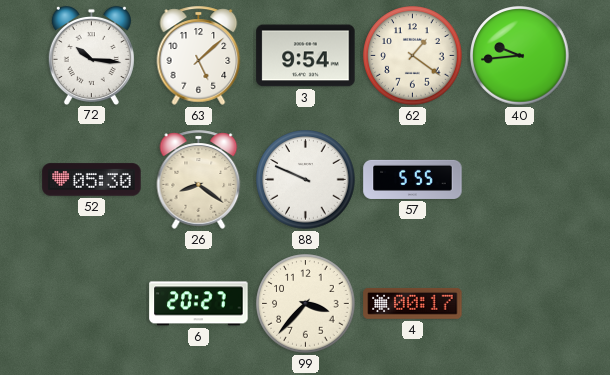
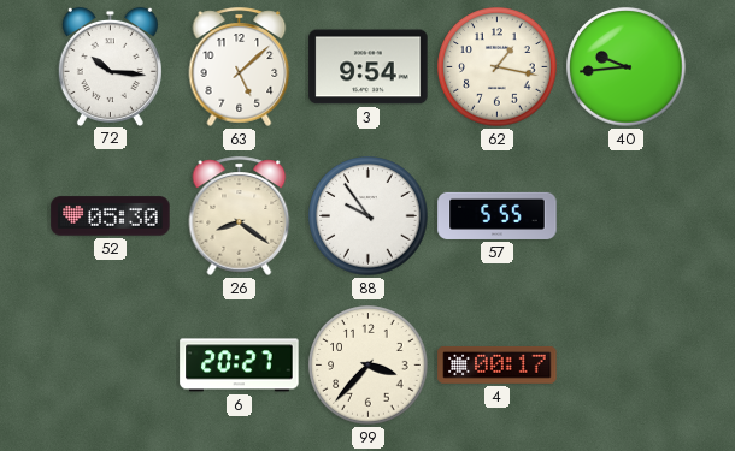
62: 1:21 -> 1:17 (498, 67)
88: 9:49 -> 9:54 (369, 216)
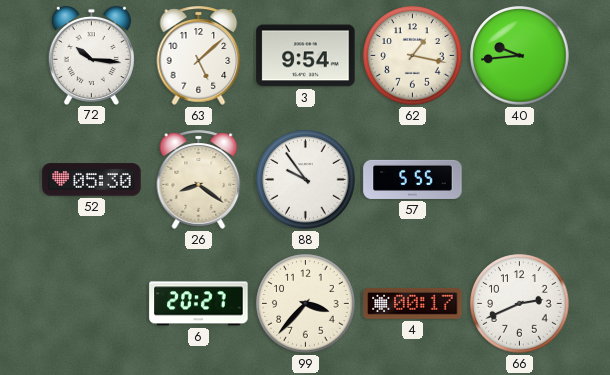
66: none -> 2:41 (520, 304)
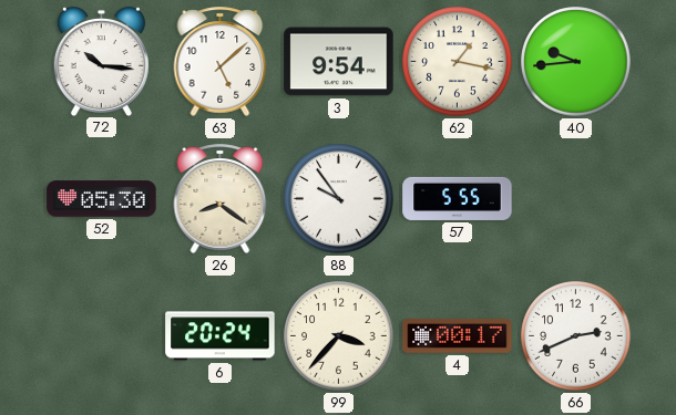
6: 20:27 -> 20:24 (221, 336)
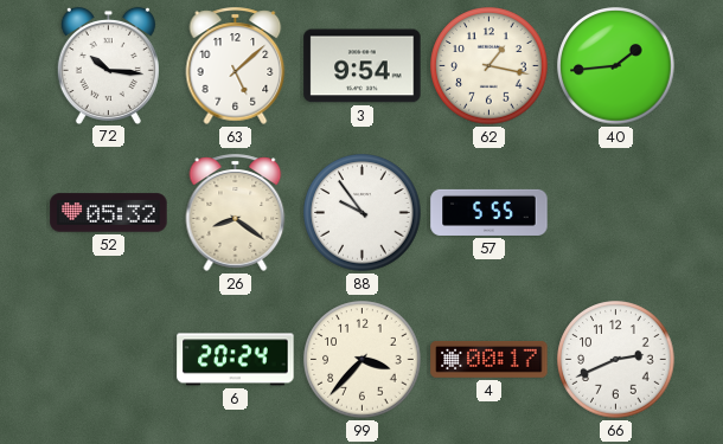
40: 9:44 -> 1:44 (616, 66)
52: 05:30 -> 05:32 (109, 213)
